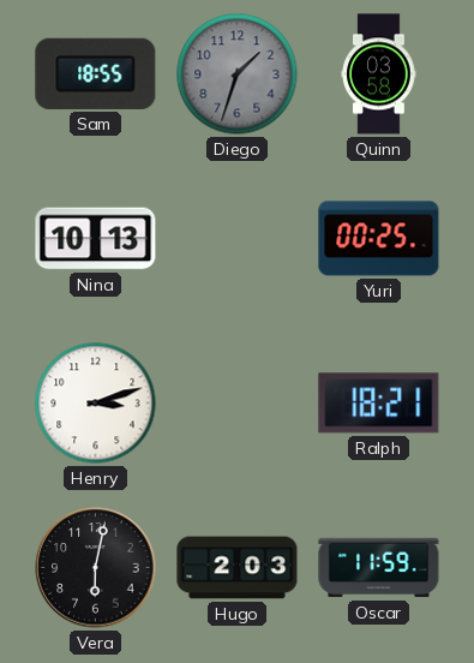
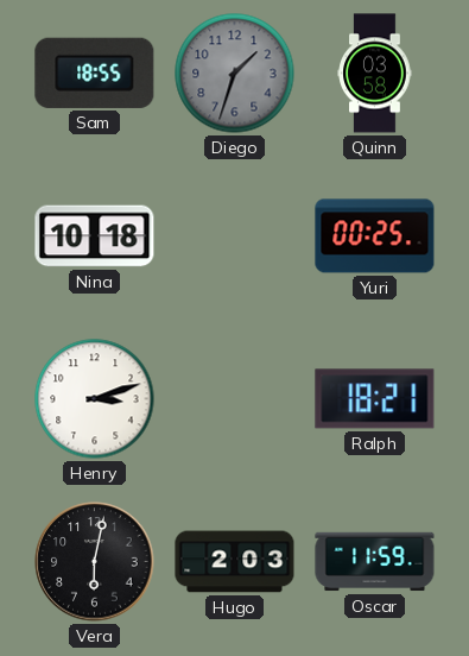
Nina: 10:13 -> 10:18 (95, 236)
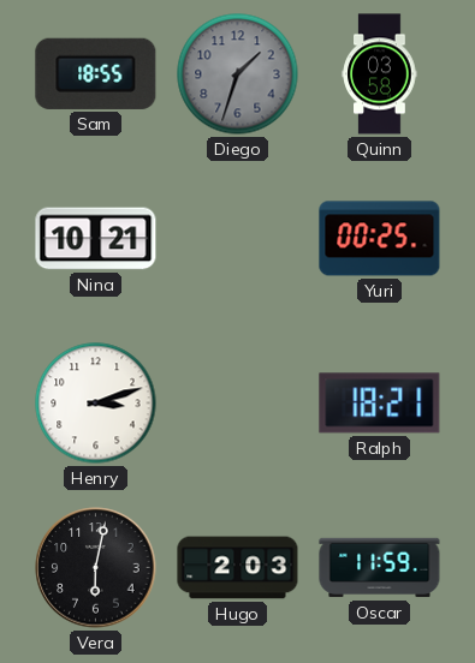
Nina: 10:18 -> 10:21 (96, 239)
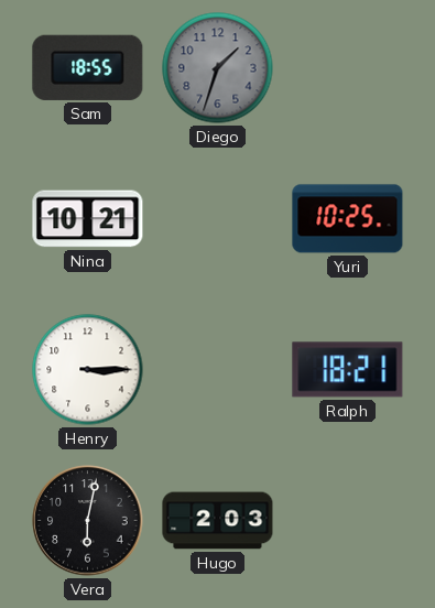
Quinn: 03:58 -> none (380, 74)
Yuri: 00:25 -> 10:25 (348, 219)
Henry: 3:12 -> 3:15 (88, 370)
Oscar: 11:59 -> none (380, 568)
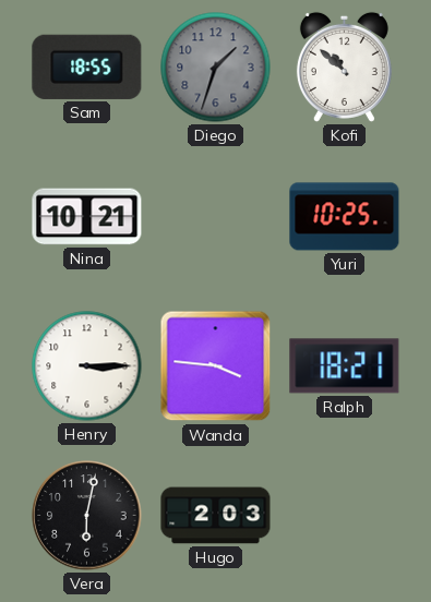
Kofi: none -> 10:52 (344, 67)
Wanda: none -> 3:46 (216, 366)
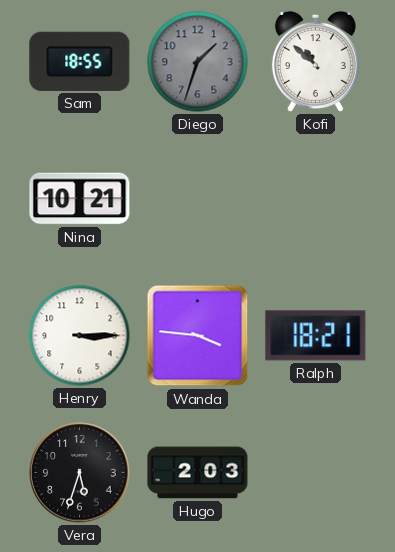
Yuri: 10:25 -> none (345, 217)
Vera: 6:02 -> 5:33 (80, 473)
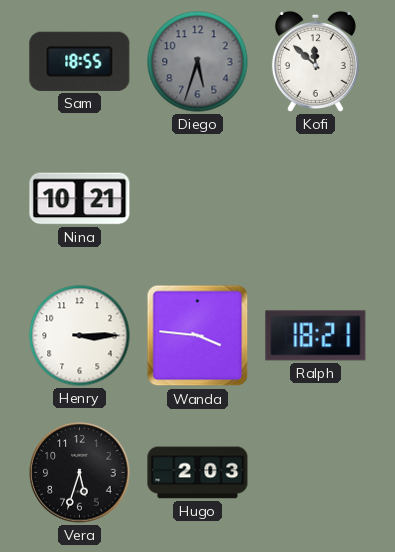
Diego: 1:33 -> 5:33 (198, 62)
Kofi: 10:52 -> 11:52 (315, 61)
